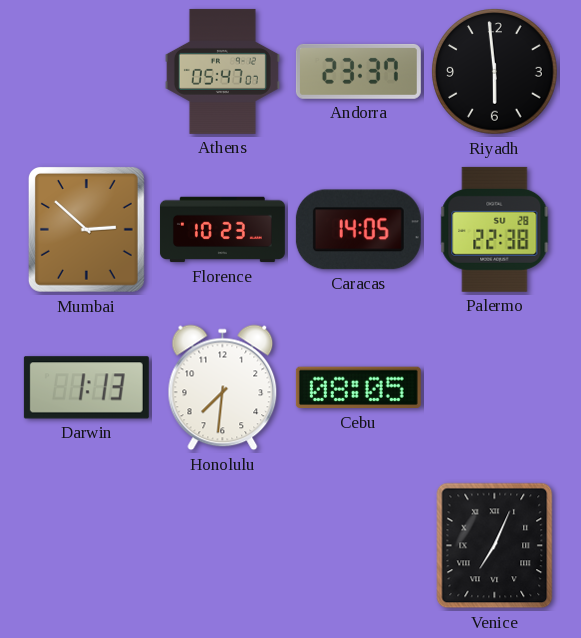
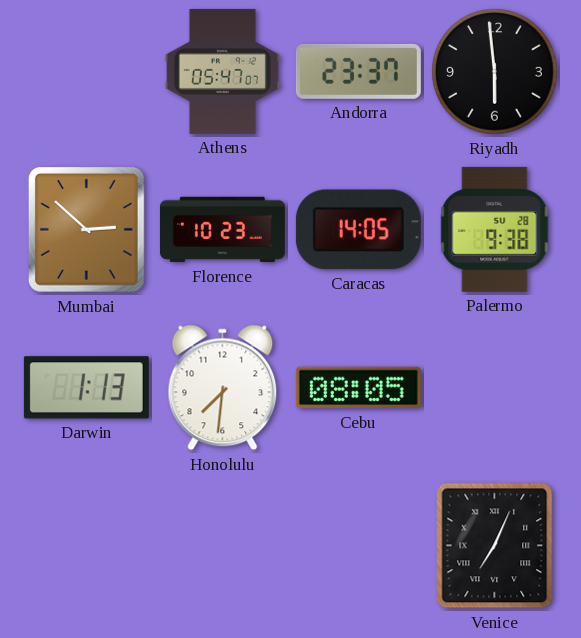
Palermo: 22:38 -> 9:38 (495, 229)
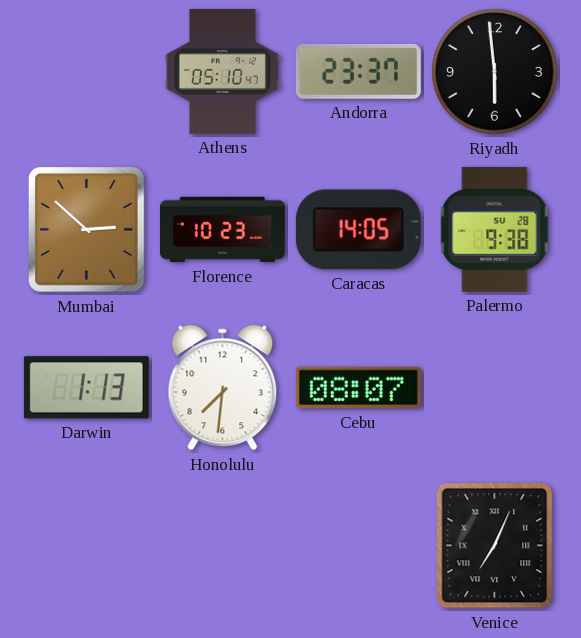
Athens: 05:47 -> 05:10 (222, 71)
Cebu: 08:05 -> 08:07 (358, 388)
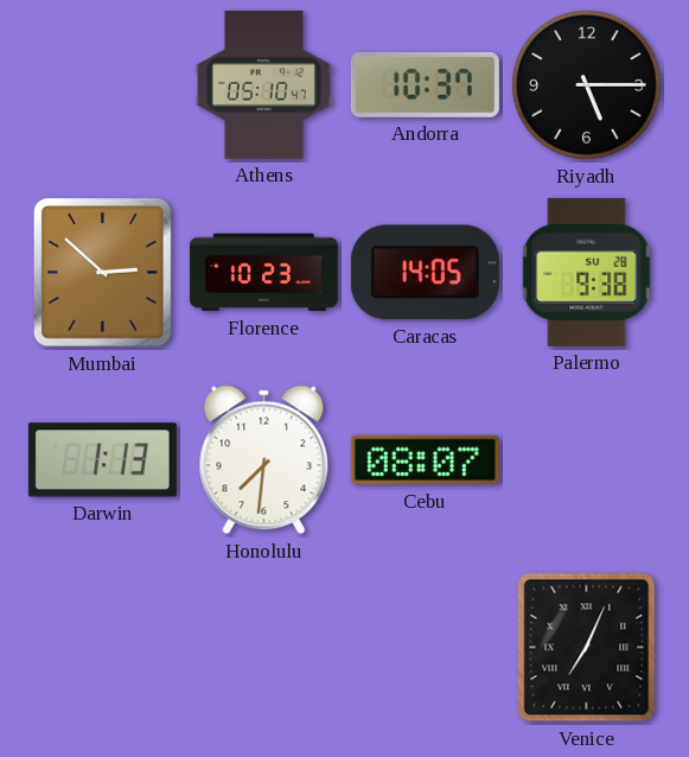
Andorra: 23:37 -> 10:37 (425, 84)
Riyadh: 5:59 -> 5:15 (587, 85)
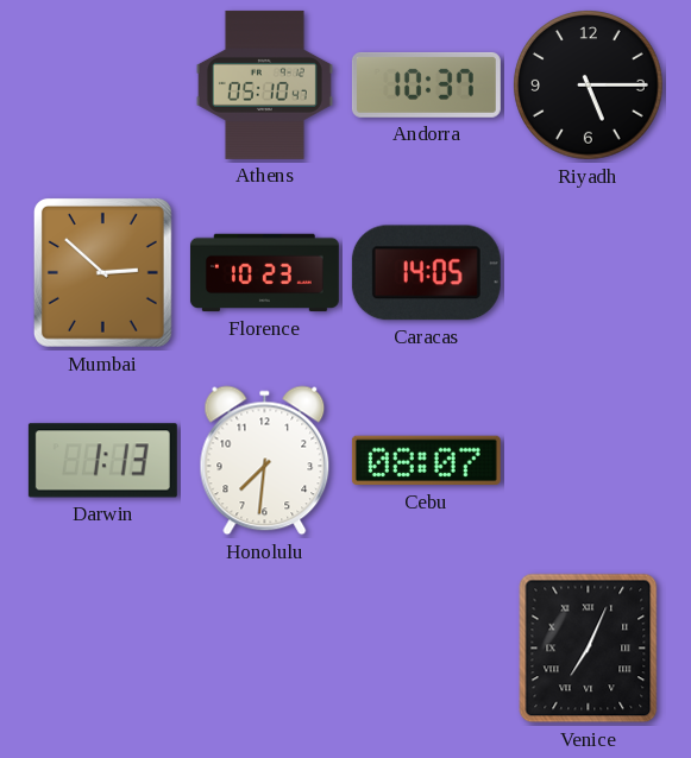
Palermo: 9:38 -> none (587, 272)
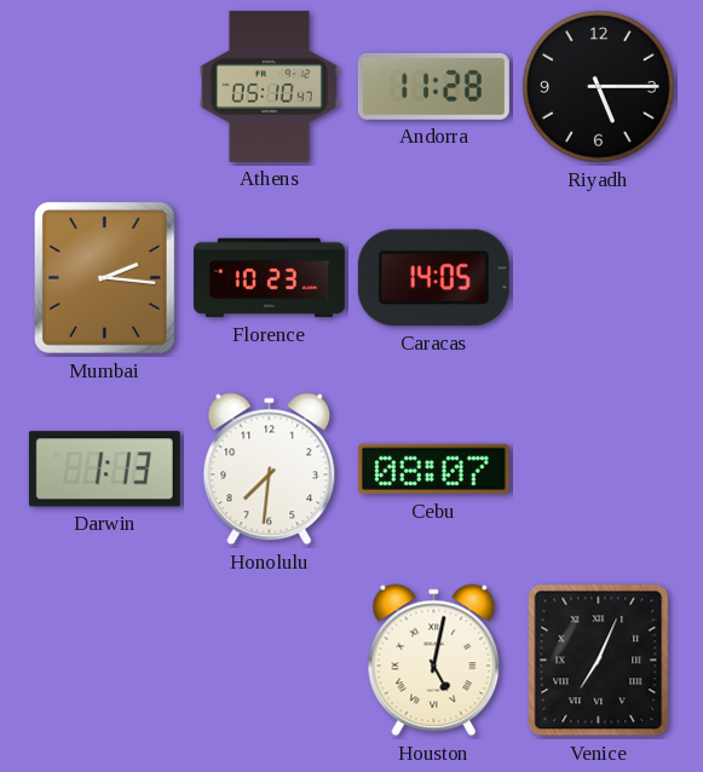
Andorra: 10:37 -> 11:28 (433, 86)
Mumbai: 2:52 -> 2:16 (104, 277)
Houston: none -> 5:02 (434, 661)
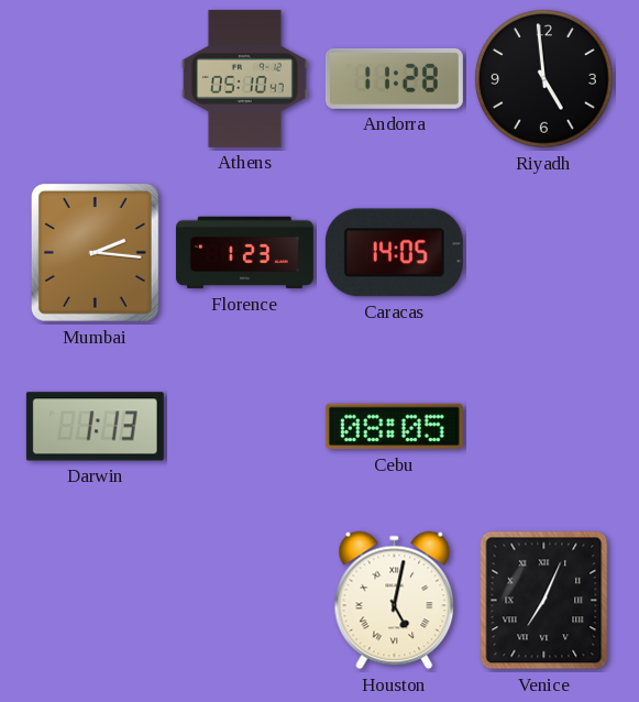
Riyadh: 5:15 -> 4:59 (544, 79)
Florence: 10:23 -> 1:23 (244, 253)
Honolulu: 7:31 -> none (270, 469)
Cebu: 08:07 -> 08:05 (394, 427)
